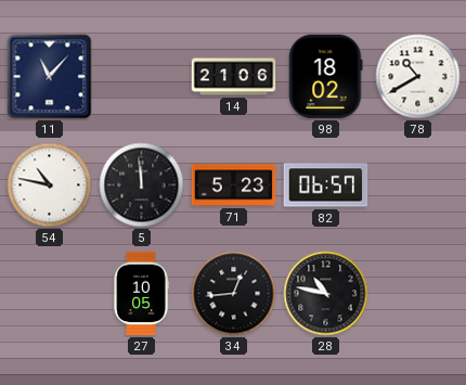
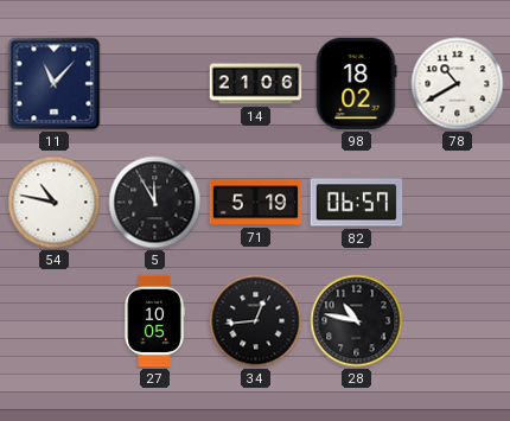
5: 11:59 -> 11:55 (155, 203)
71: 5:23 -> 5:19 (256, 203)
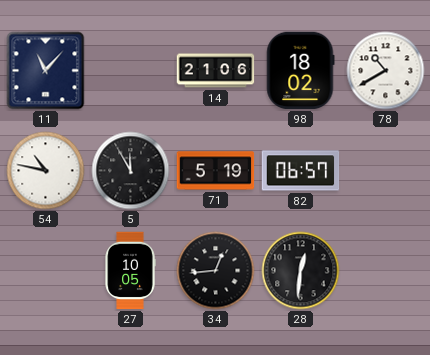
28: 10:47 -> 12:31 (301, 271)
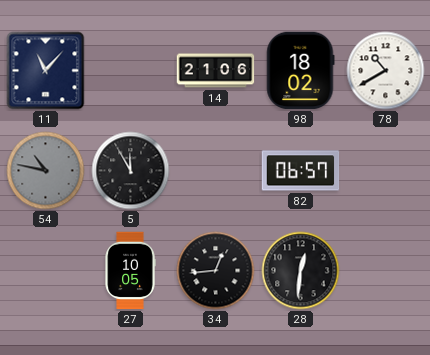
54 dial: white -> grey (46, 171)
71: 5:19 -> none (216, 171)
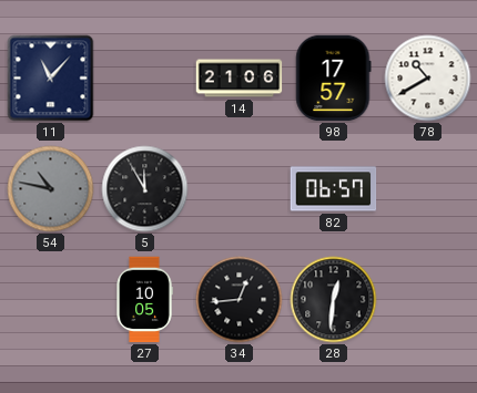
98: 18:02 -> 17:57 (334, 79)
